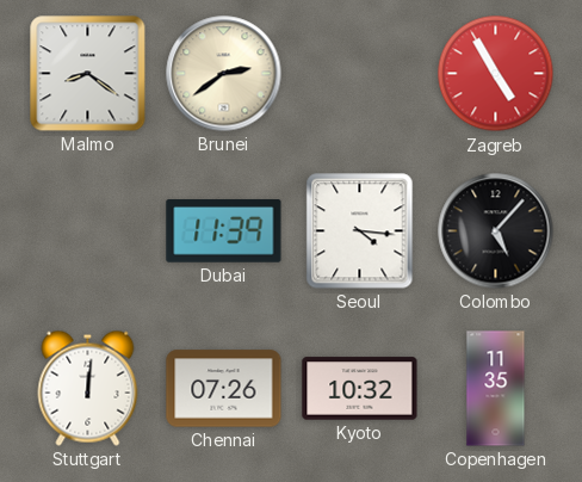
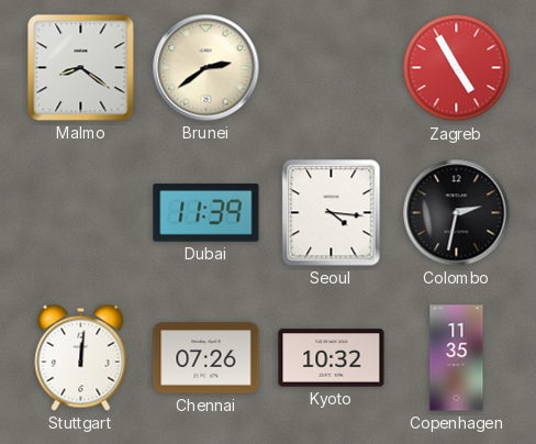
Colombo: 5:07 -> 2:32 (457, 213)
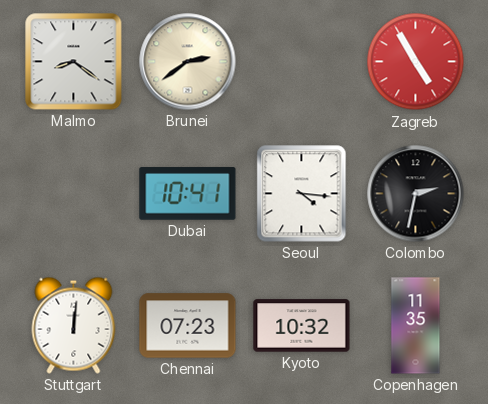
Dubai: 11:39 -> 10:41 (188, 194)
Chennai: 07:26 -> 07:23 (188, 326)
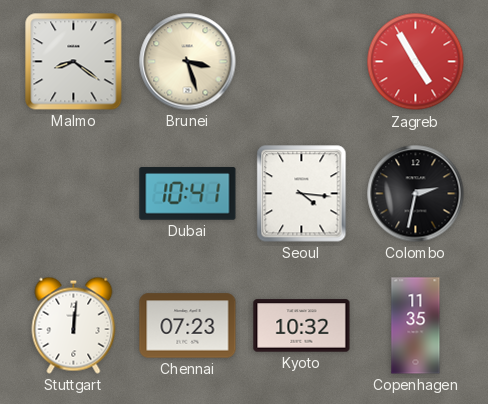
Brunei: 2:39 -> 3:27 (188, 62)
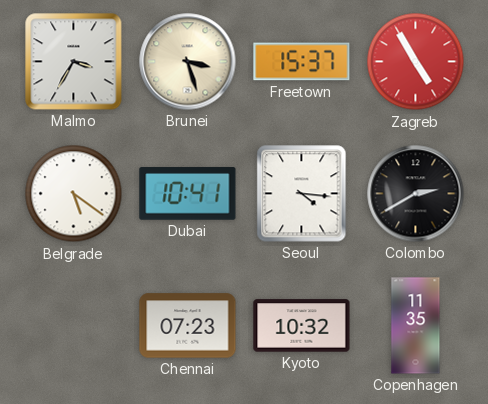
Malmo: 8:21 -> 3:35 (74, 62)
Freetown: none -> 15:37 (302, 62)
Belgrade: none -> 5:21 (74, 194)
Colombo: 2:32 -> 2:40 (416, 194)
Stuttgart: 12:01 -> none (74, 325)
